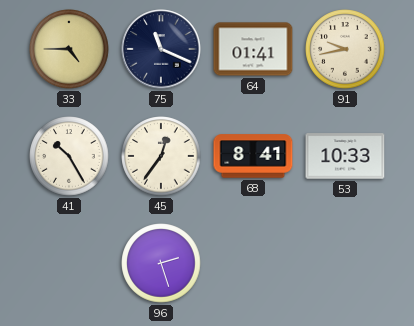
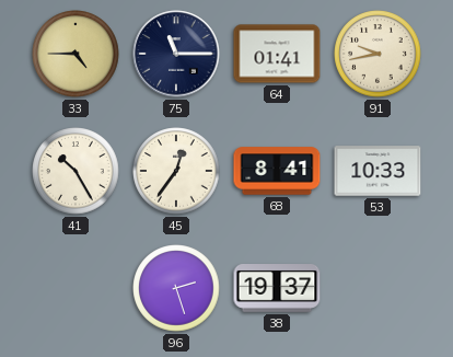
75: 11:19 -> 11:15 (176, 54)
38: none -> 19:37 (277, 289)
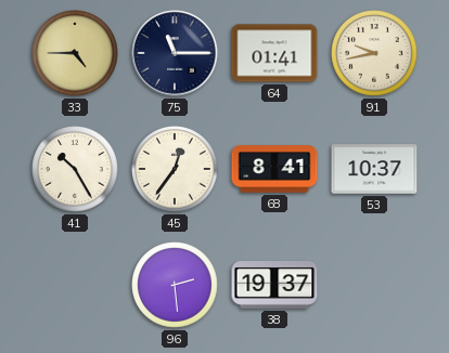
53: 10:33 -> 10:37 (374, 169)
96: 2:27 -> 2:29 (175, 285)
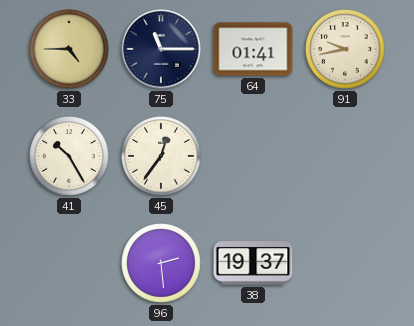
68: 8:41 -> none (274, 169)
53: 10:37 -> none (374, 169)
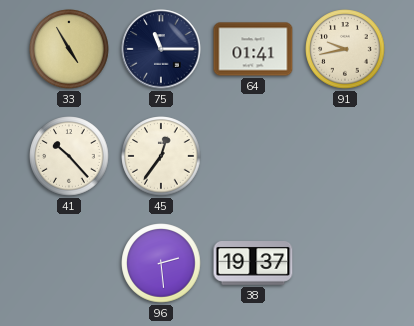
33: 4:45 -> 4:55 (69, 49)
41: 10:25 -> 10:23 (69, 156)
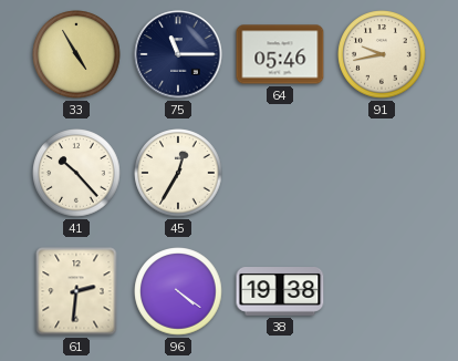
64: 01:41 -> 05:46 (280, 54)
45: 12:36 -> 12:35 (178, 173)
61: none -> 2:31 (76, 291)
96: 2:29 -> 4:21 (178, 291)
38: 19:37 -> 19:38 (280, 292)
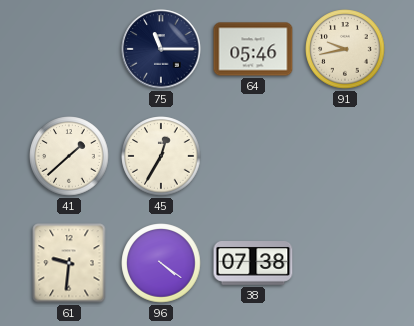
33: 4:55 -> none (76, 54)
41: 10:23 -> 1:38 (69, 156)
61: 2:31 -> 9:31 (69, 263)
38: 19:38 -> 07:38 (253, 264)
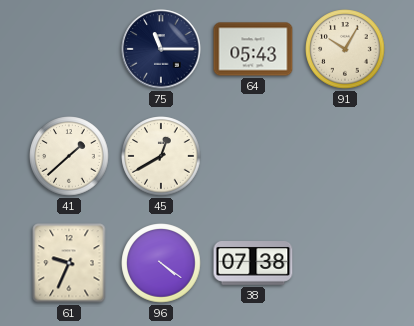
64: 05:46 -> 05:43 (253, 49)
91: 9:43 -> 10:05 (345, 49)
45: 12:35 -> 12:40 (161, 156)
61: 9:31 -> 9:34 (69, 263)
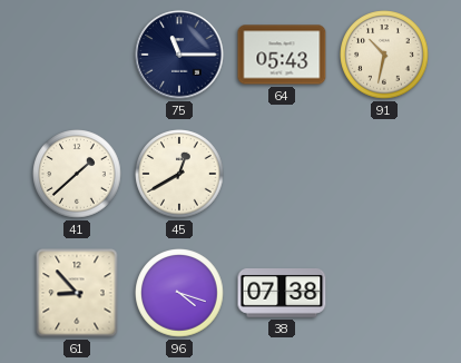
91: 10:05 -> 10:32 (384, 55)
61: 9:34 -> 8:53 (77, 293)
96: 4:21 -> 4:18 (179, 293)
